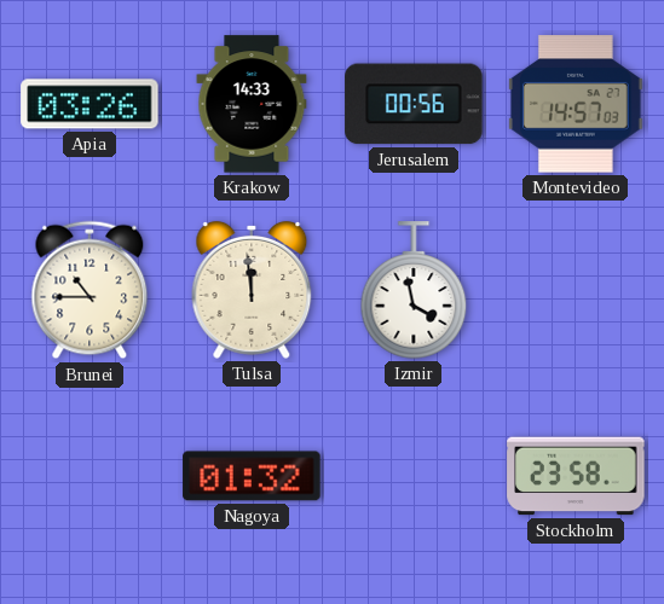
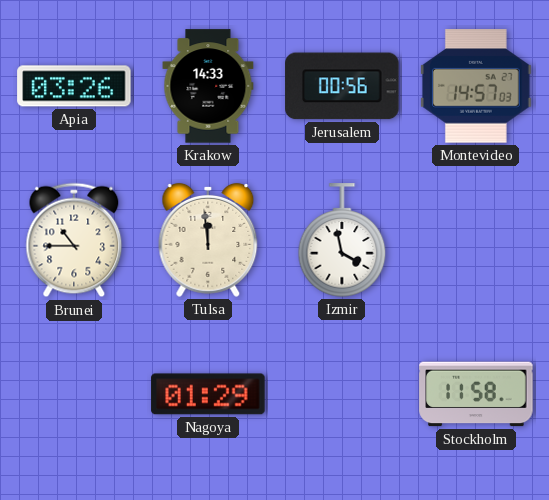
Nagoya: 01:32 -> 01:29 (208, 394)
Stockholm: 23:58 -> 11:58 (476, 394)
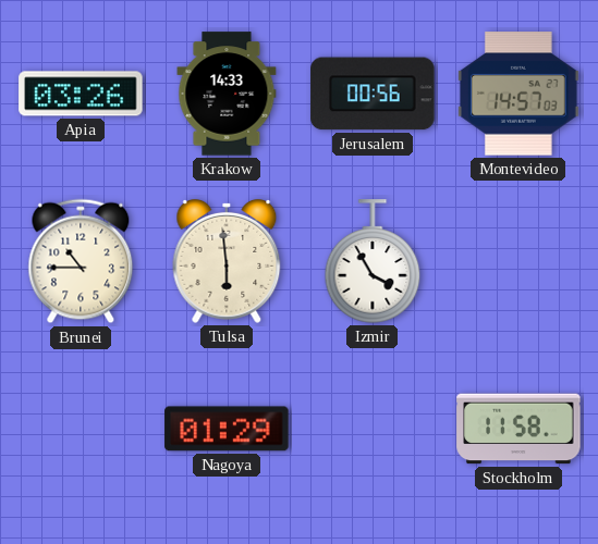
Tulsa: 11:59 -> 5:59 (227, 261)
Izmir: 3:58 -> 3:55 (373, 261)
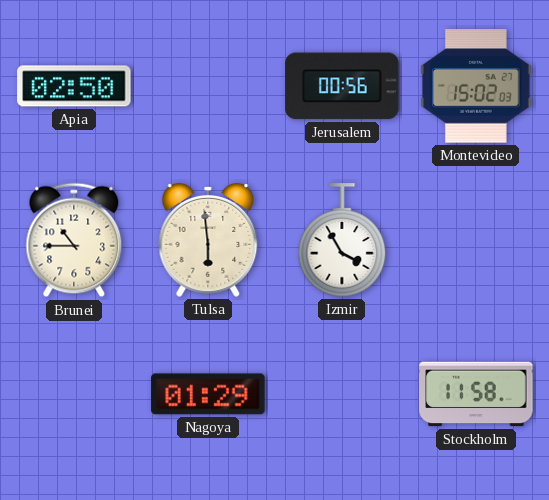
Apia: 03:26 -> 02:50 (74, 86)
Krakow: 14:33 -> none (227, 94)
Montevideo: 14:57 -> 15:02 (477, 86)
